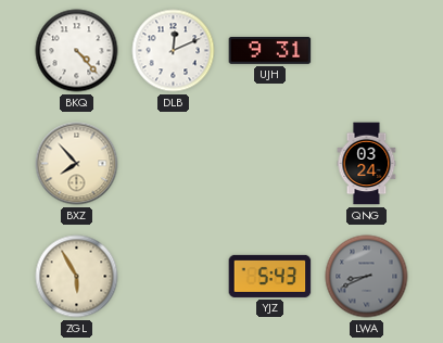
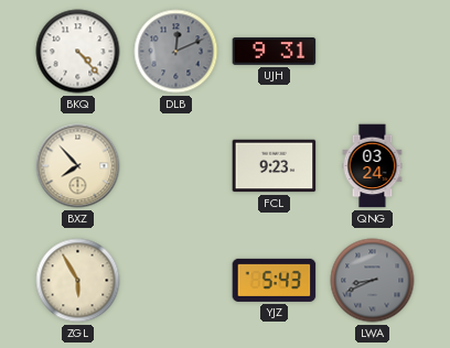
DLB dial: white -> grey (176, 52)
FCL: none -> 9:23 (275, 166)
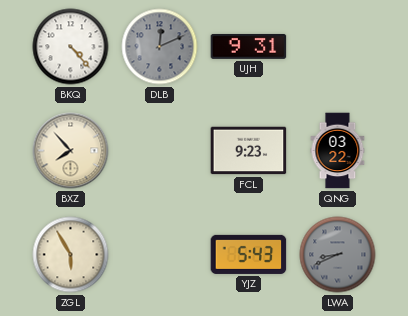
QNG: 03:24 -> 03:22 (338, 151)
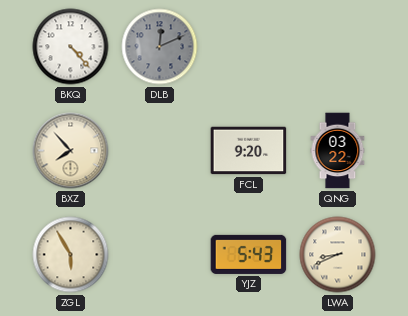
UJH: 9:31 -> none (249, 46)
FCL: 9:23 -> 9:20 (249, 151)
LWA dial: grey -> cream (338, 255)
